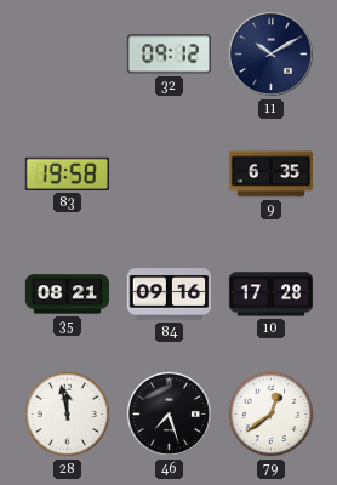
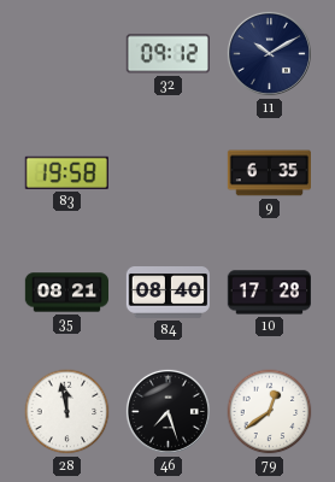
84: 09:16 -> 08:40 (167, 293)
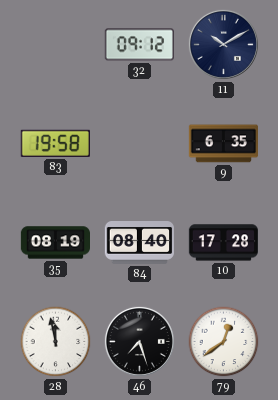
35: 08:21 -> 08:19 (55, 243)
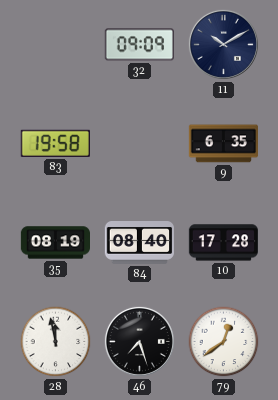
32: 09:12 -> 09:09 (139, 45)
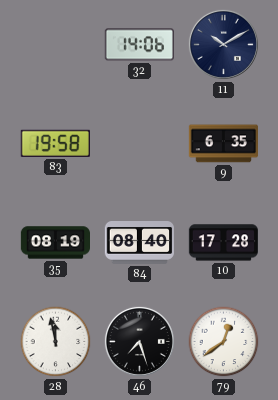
32: 09:09 -> 14:06 (139, 45)
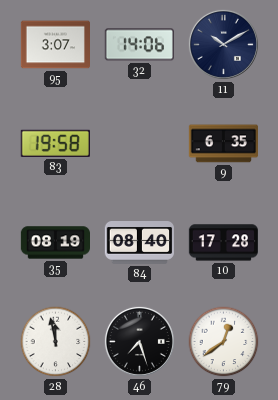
95: none -> 3:07 (55, 45)
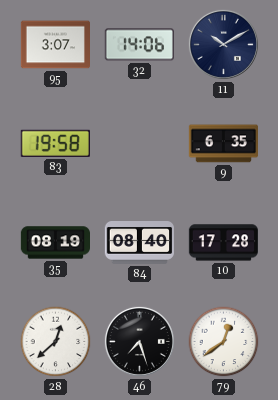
28: 11:58 -> 12:38 (56, 342)
